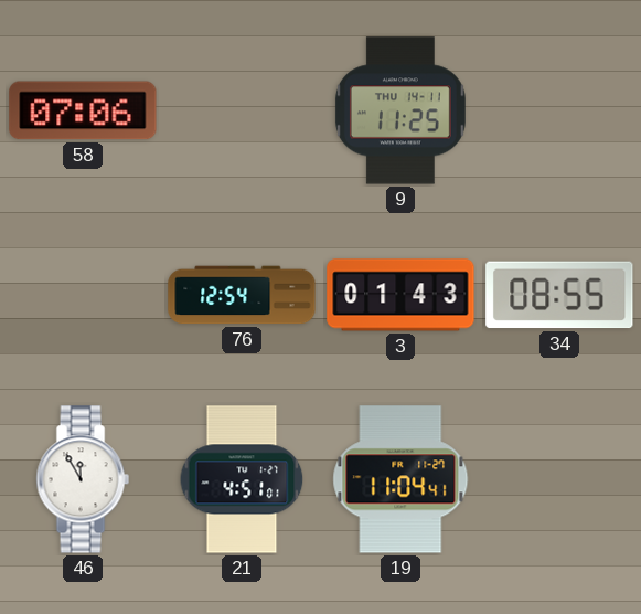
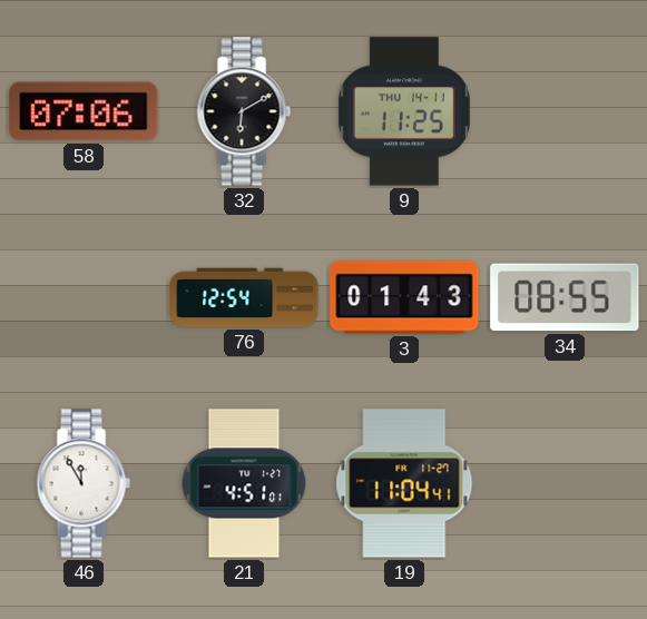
32: none -> 6:10 (244, 111)
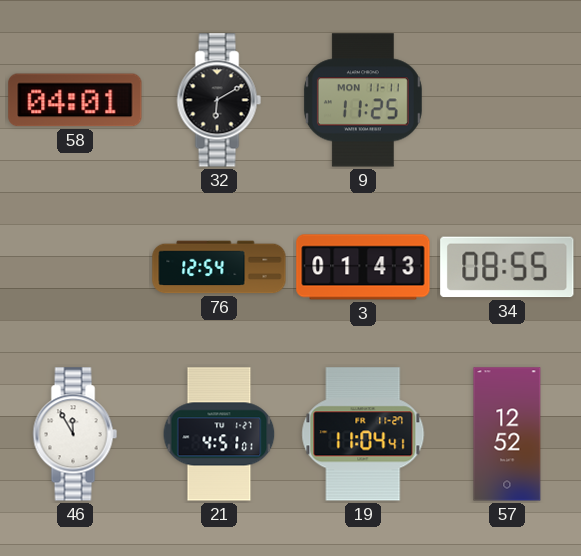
58: 07:06 -> 04:01 (75, 100)
9 date: THU 14-11 -> MON 11-11 (363, 100)
57: none -> 12:52 (507, 434)
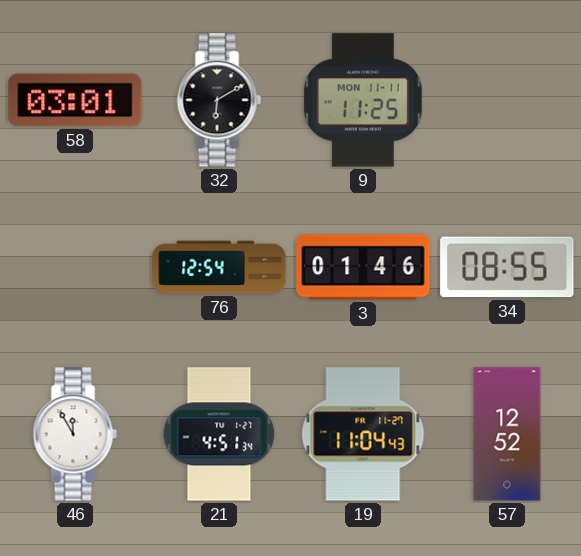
58: 04:01 -> 03:01 (75, 100)
3: 01:43 -> 01:46 (363, 267)
21: 4:51:01 -> 4:51:34 (219, 434)
19: 11:04:41 -> 11:04:43 (363, 434)
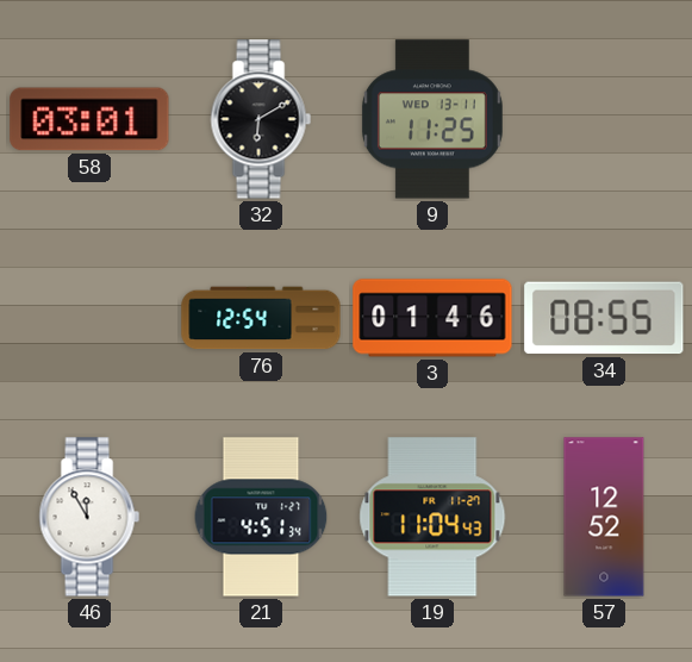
9 date: MON 11-11 -> WED 13-11 (432, 119)
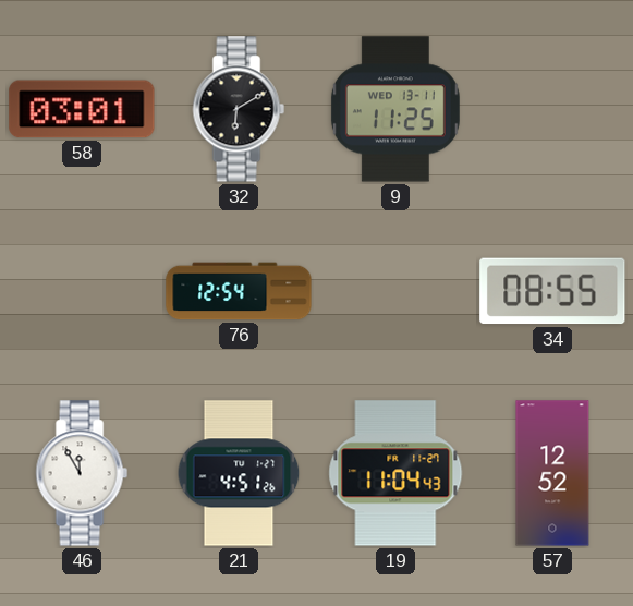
3: 01:46 -> none (432, 318)
21: 4:51:34 -> 4:51:26 (239, 473)
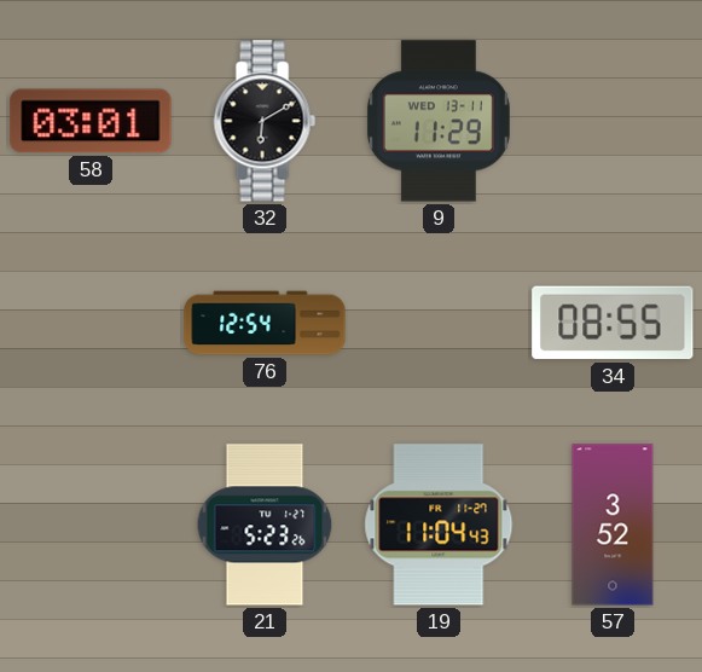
9: 11:25 -> 11:29 (439, 121)
46: 11:55 -> none (82, 473)
21: 4:51 -> 5:23 (265, 525)
57: 12:52 -> 3:52 (613, 525)
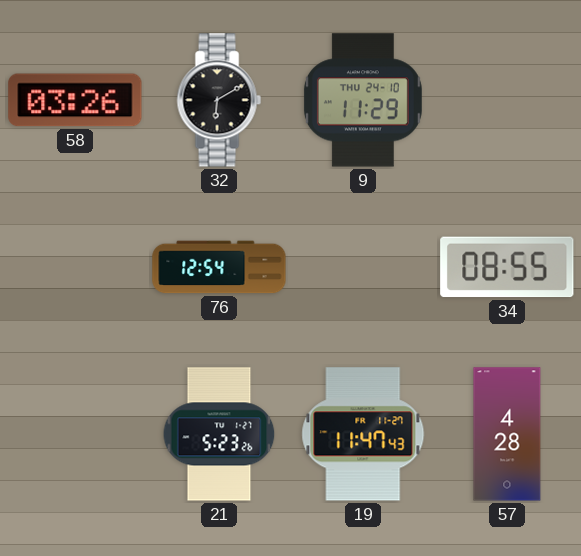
58: 03:01 -> 03:26 (75, 100)
9 date: WED 13-11 -> THU 24-10 (363, 100)
19: 11:04 -> 11:47 (363, 434)
57: 3:52 -> 4:28 (507, 434)
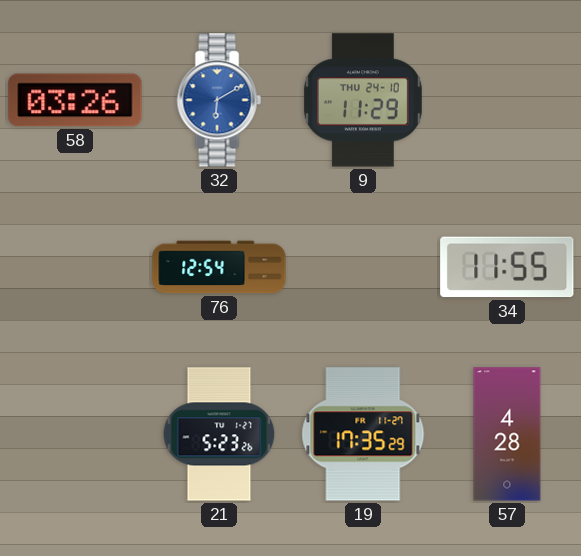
32 dial: black -> blue (219, 100)
34: 08:55 -> 11:55 (507, 267)
19: 11:47 -> 17:35 (363, 434)
